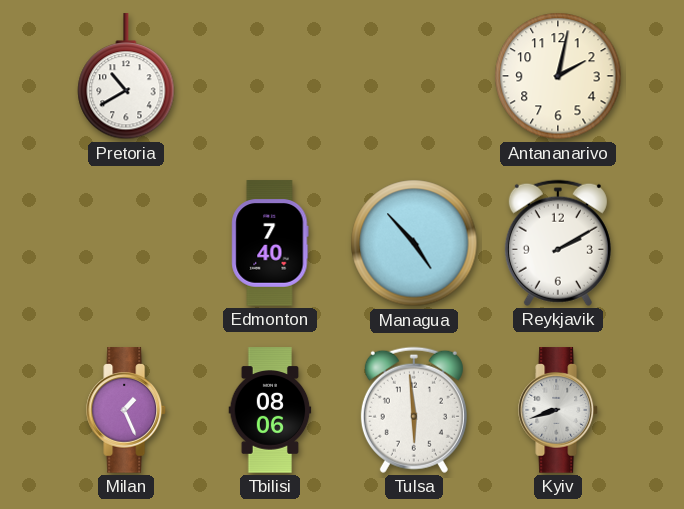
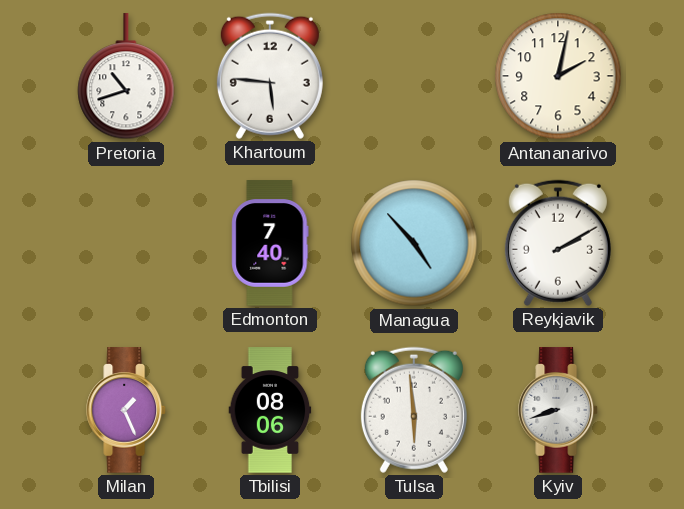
Pretoria: 10:40 -> 10:42 (126, 77)
Khartoum: none -> 5:46 (270, 76)
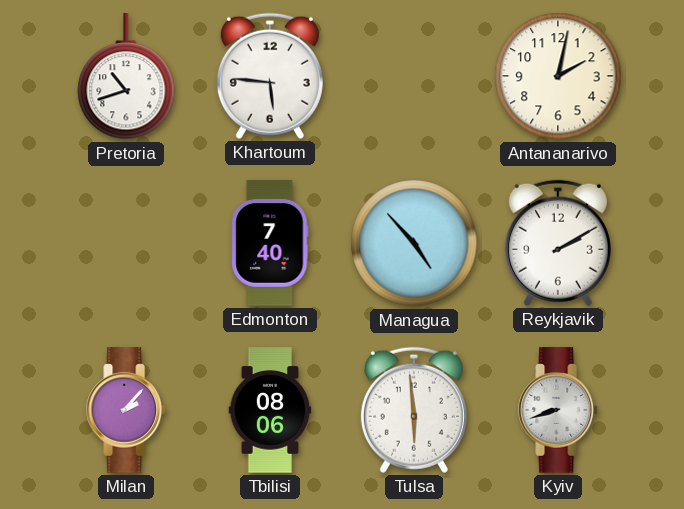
Milan: 1:26 -> 2:07 (127, 410)
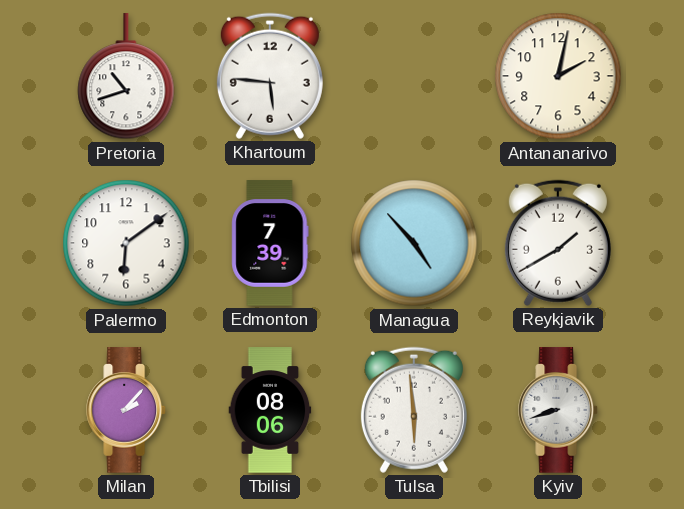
Palermo: none -> 6:09 (126, 243)
Edmonton: 7:40 -> 7:39 (270, 243)
Reykjavik: 2:10 -> 1:40 (558, 243)
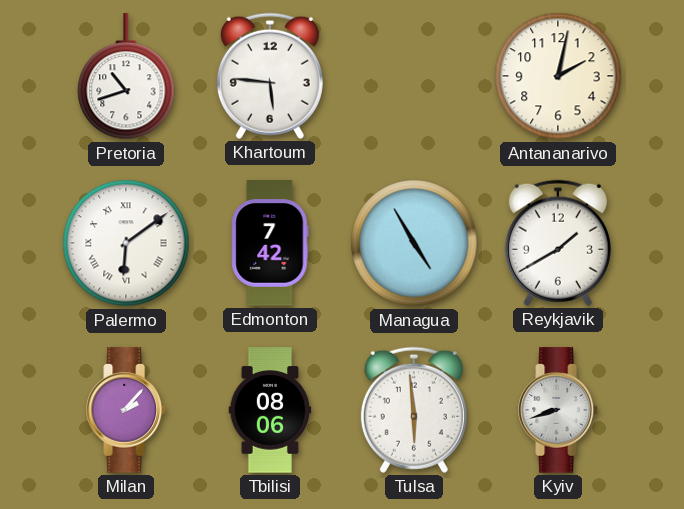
Palermo numerals: Arabic -> Roman (126, 243)
Edmonton: 7:39 -> 7:42 (270, 243)
Managua: 4:53 -> 4:55 (414, 243)
